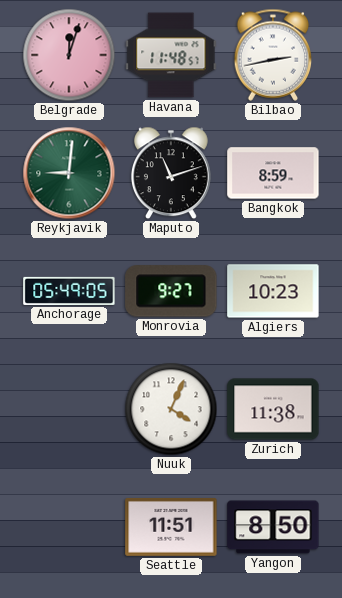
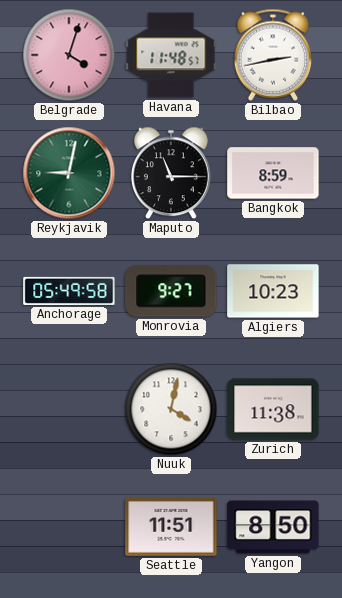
Belgrade: 12:03 -> 4:03 (69, 55)
Reykjavik: 9:01 -> 9:02 (69, 173)
Maputo: 11:12 -> 11:15 (171, 173)
Anchorage: 05:49:05 -> 05:49:58 (69, 291)
Nuuk: 4:04 -> 4:02 (171, 409)
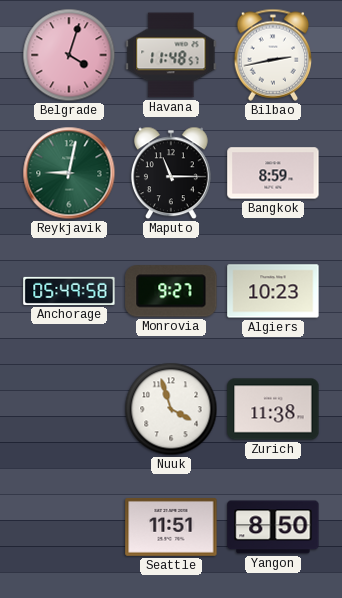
Nuuk: 4:02 -> 3:57 (171, 409)
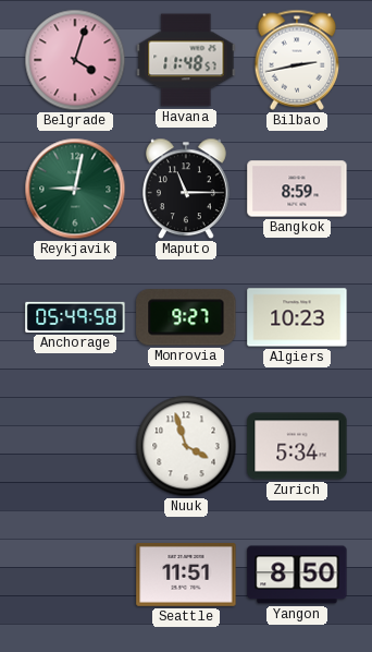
Zurich: 11:38 -> 5:34 (297, 446)
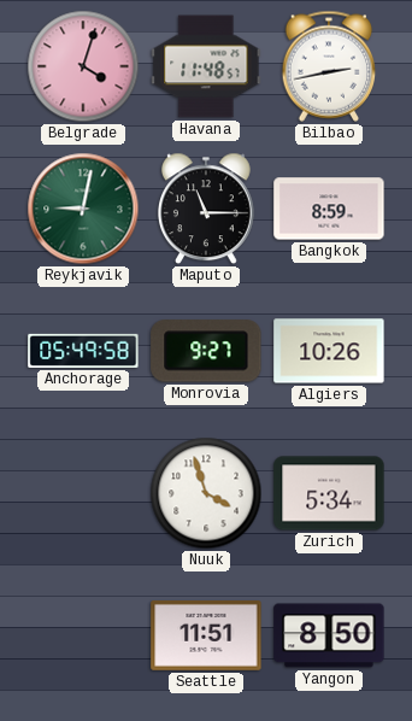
Algiers: 10:23 -> 10:26 (329, 351)
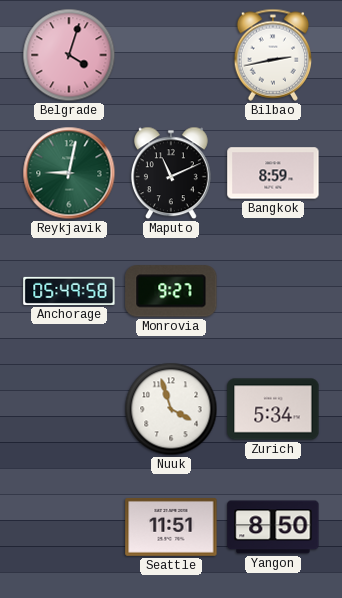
Havana: 11:48 -> none (206, 66)
Maputo: 11:15 -> 11:11 (171, 173)
Algiers: 10:26 -> none (329, 351)
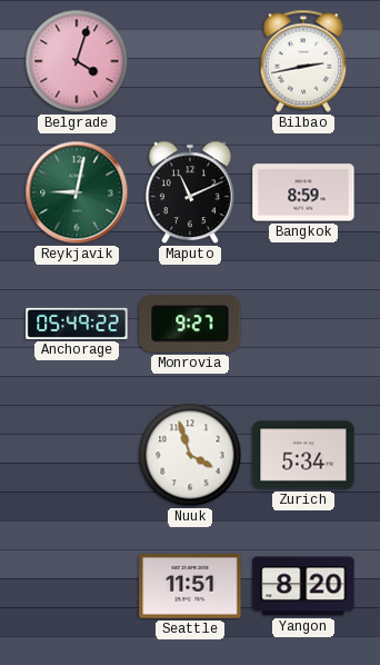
Anchorage: 05:49:58 -> 05:49:22 (77, 324)
Yangon: 8:50 -> 8:20 (303, 586)
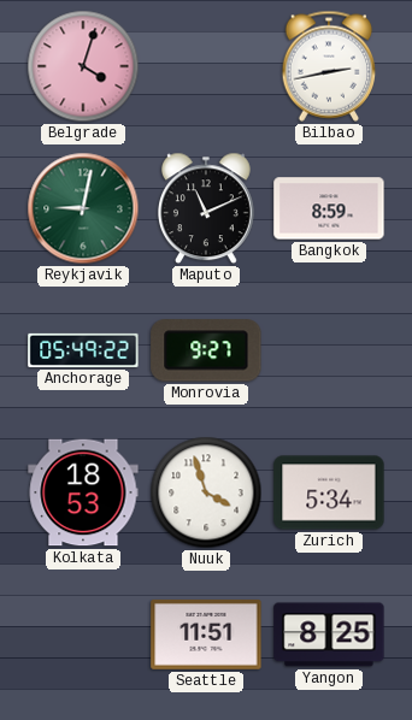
Kolkata: none -> 18:53 (83, 492)
Yangon: 8:20 -> 8:25 (329, 635)
